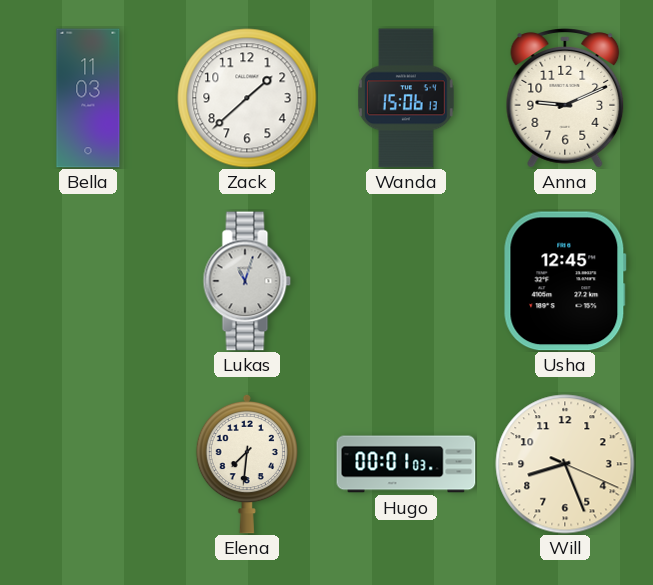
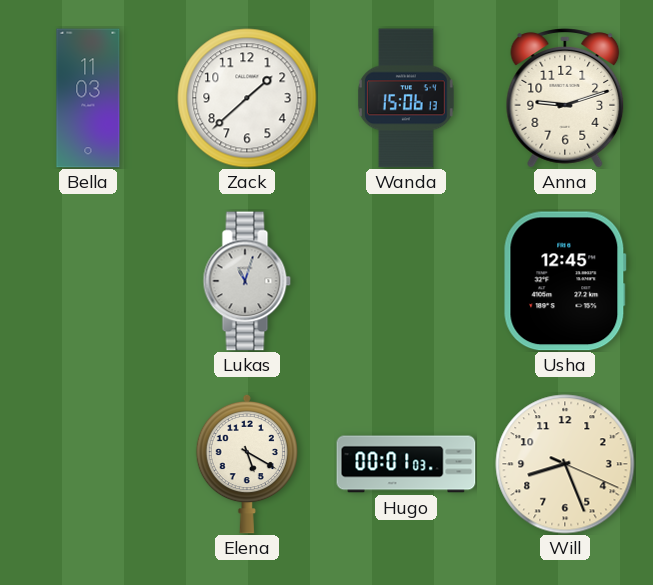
Anna: 9:11 -> 9:12 (565, 98)
Elena: 7:31 -> 5:20 (247, 464)
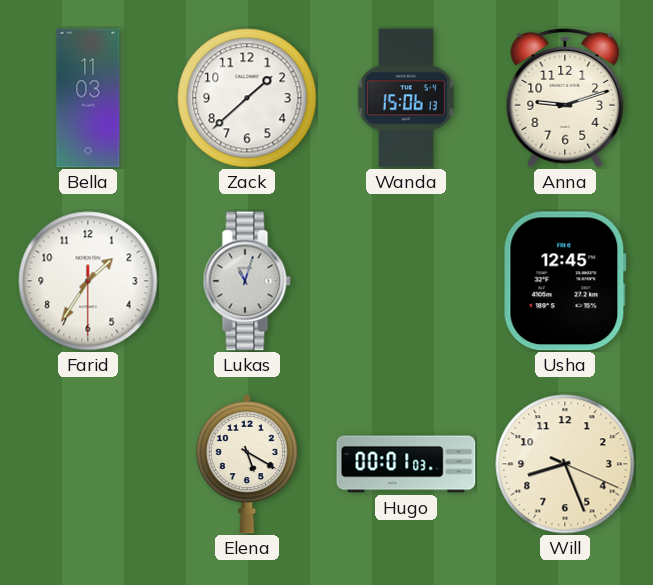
Farid: none -> 1:35 (88, 281)
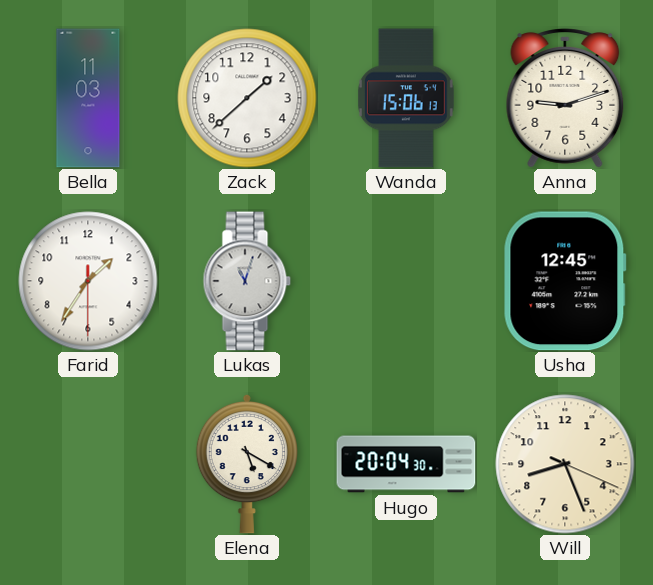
Hugo: 00:01 -> 20:04 (406, 464)
